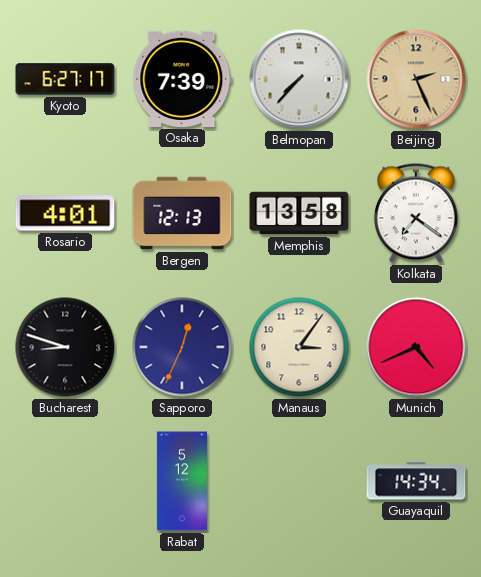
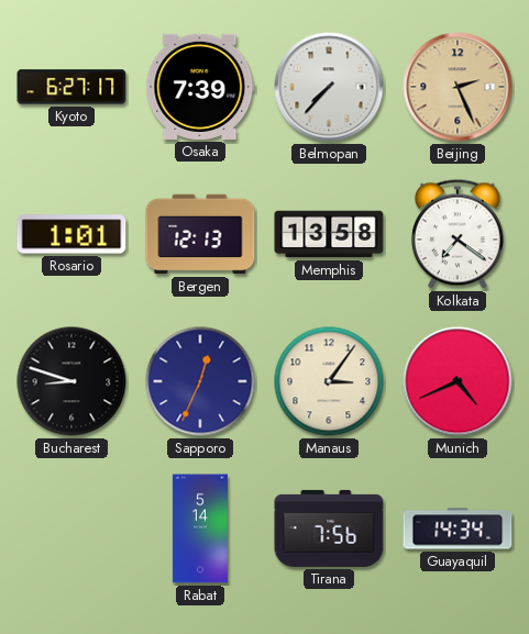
Rosario: 4:01 -> 1:01 (71, 234)
Rabat: 5:12 -> 5:14 (200, 529)
Tirana: none -> 7:56 (329, 529)
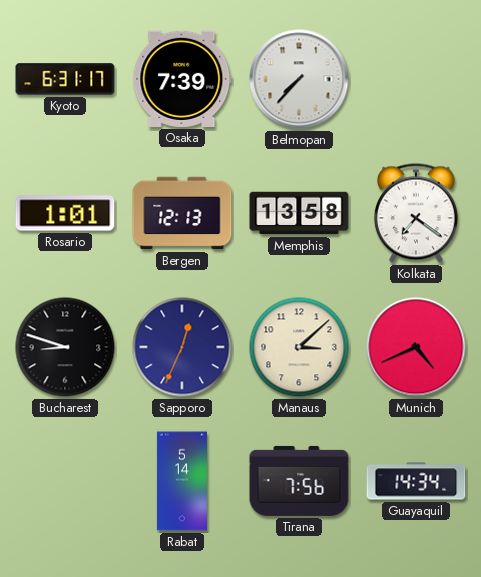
Kyoto: 6:27 -> 6:31 (65, 79)
Beijing: 2:26 -> none (458, 87)
Manaus: 3:06 -> 3:08 (299, 347)
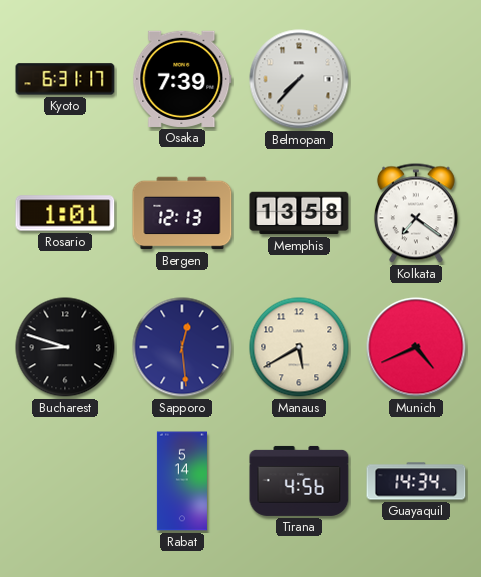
Sapporo: 12:34 -> 12:29 (182, 347)
Manaus: 3:08 -> 5:40 (299, 347)
Tirana: 7:56 -> 4:56 (299, 481)
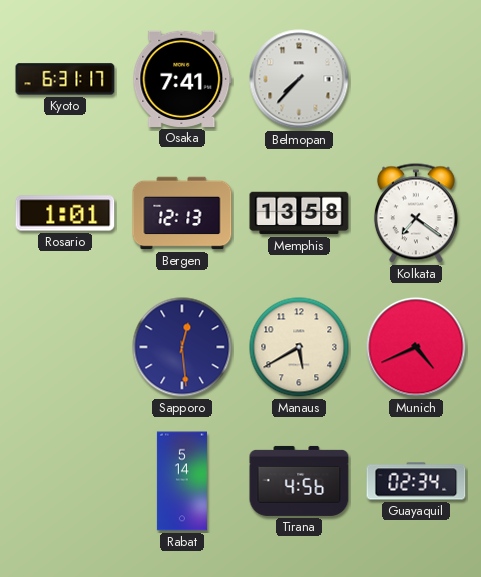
Osaka: 7:39 -> 7:41 (182, 79)
Bucharest: 8:48 -> none (65, 347)
Guayaquil: 14:34 -> 02:34 (416, 481)
